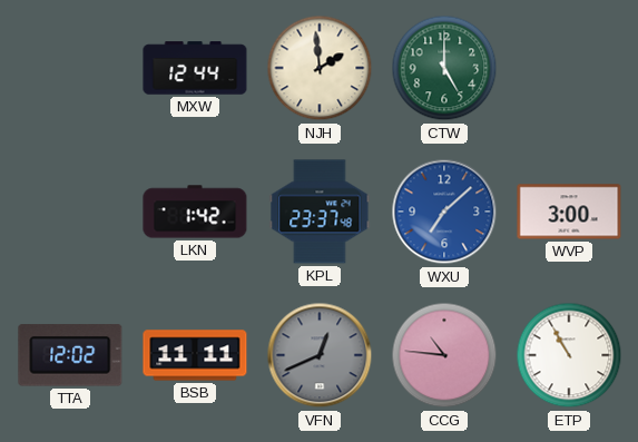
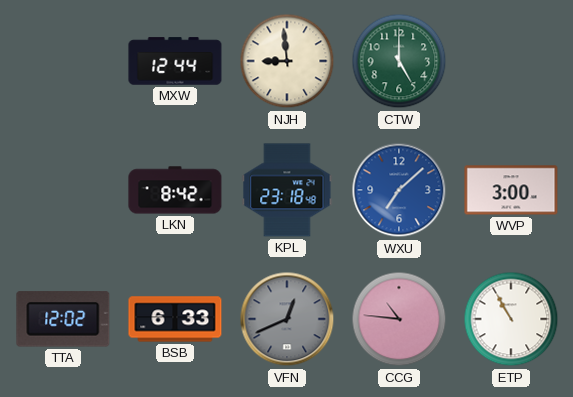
NJH: 1:59 -> 8:59 (287, 61)
LKN: 1:42 -> 8:42 (175, 190)
KPL: 23:37 -> 23:18 (287, 190)
BSB: 11:11 -> 6:33 (175, 319)
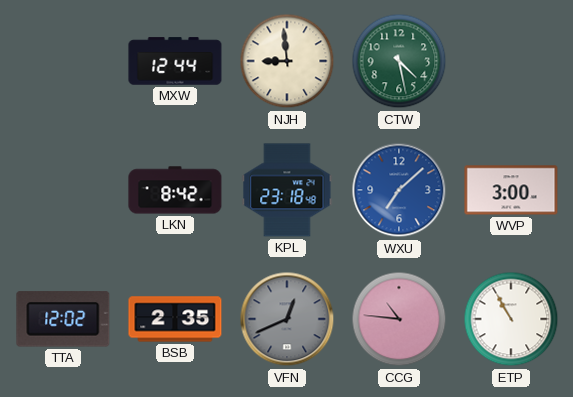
CTW: 5:00 -> 4:28 (399, 61)
BSB: 6:33 -> 2:35 (175, 319)
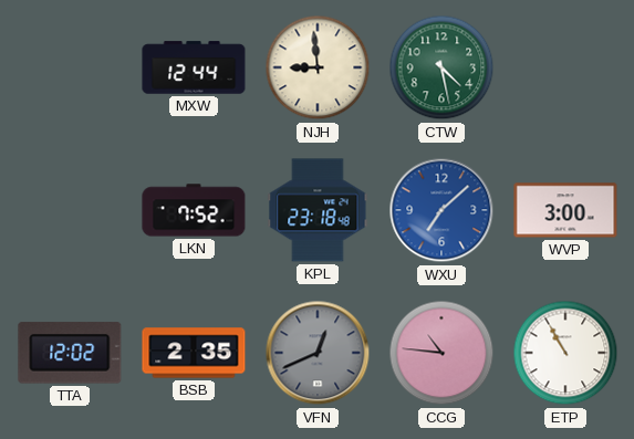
LKN: 8:42 -> 7:52 (194, 210)
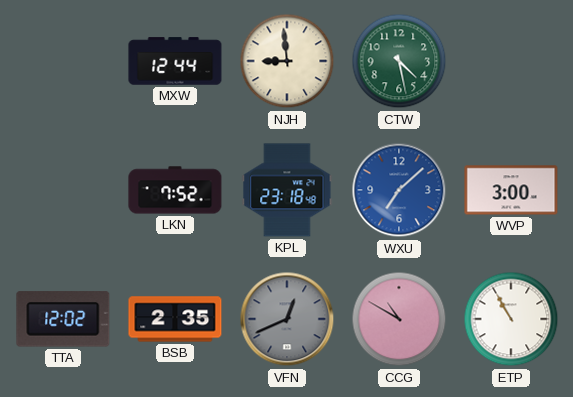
CCG: 10:46 -> 10:50 (399, 319)
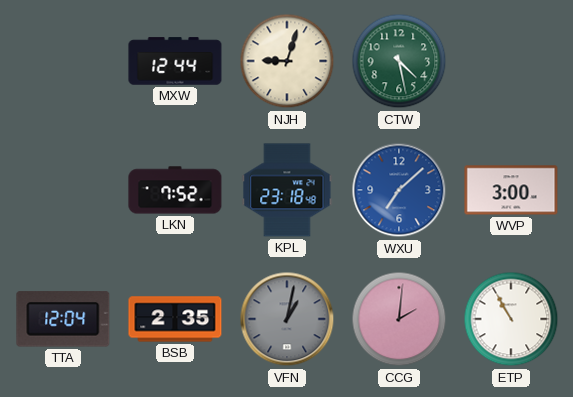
NJH: 8:59 -> 9:03 (287, 61)
TTA: 12:02 -> 12:04 (63, 319)
VFN: 12:41 -> 1:02 (287, 319)
CCG: 10:50 -> 2:01 (399, 319)
